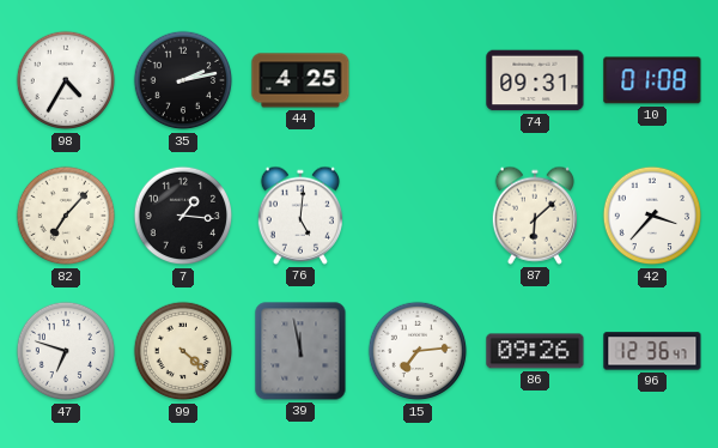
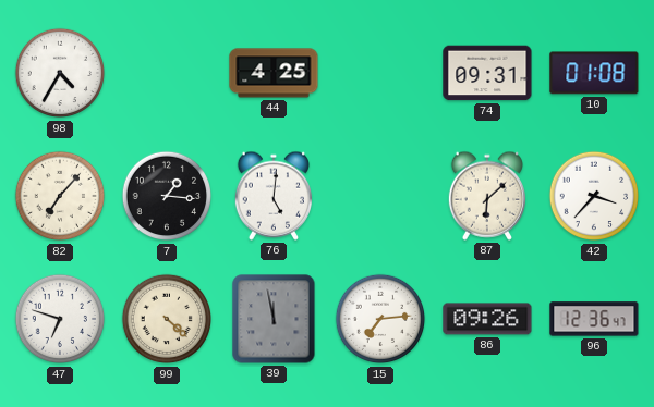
35: 2:13 -> none (183, 80)
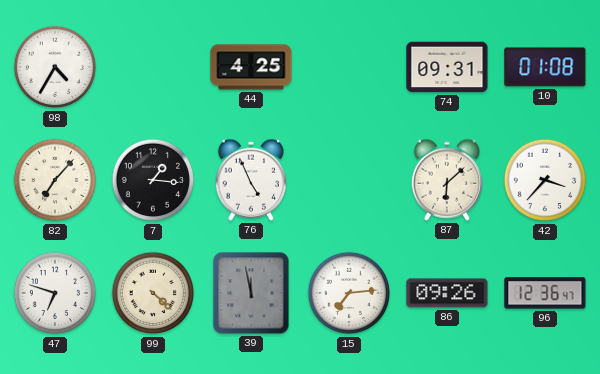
76: 5:01 -> 4:56 (250, 180)
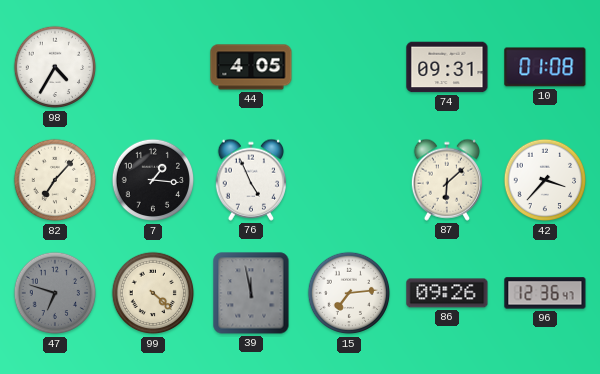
44: 4:25 -> 4:05 (251, 67)
47 dial: white -> grey (55, 293)
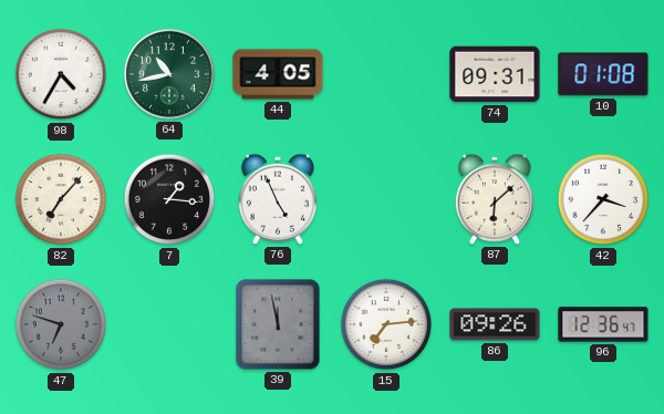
64: none -> 10:43 (169, 74)
99: 4:22 -> none (153, 293)
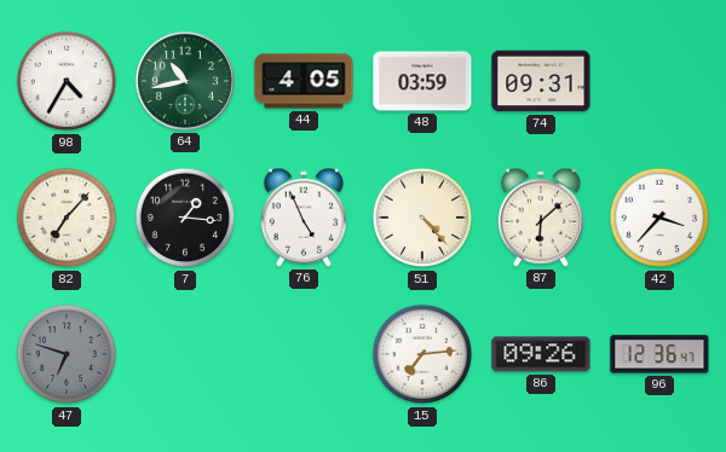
48: none -> 03:59 (422, 81)
10: 01:08 -> none (603, 74)
51: none -> 4:23 (422, 218)
39: 11:58 -> none (278, 324)
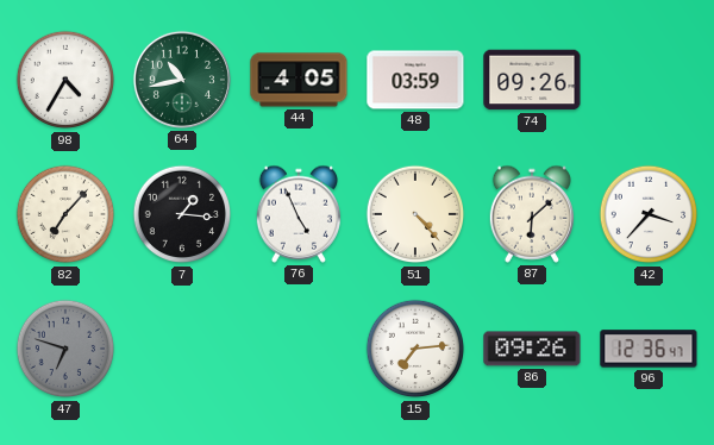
74: 09:31 -> 09:26 (532, 80)
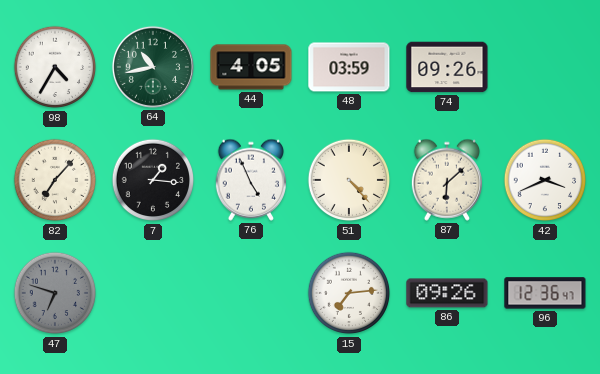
42: 3:37 -> 3:41 (545, 180)
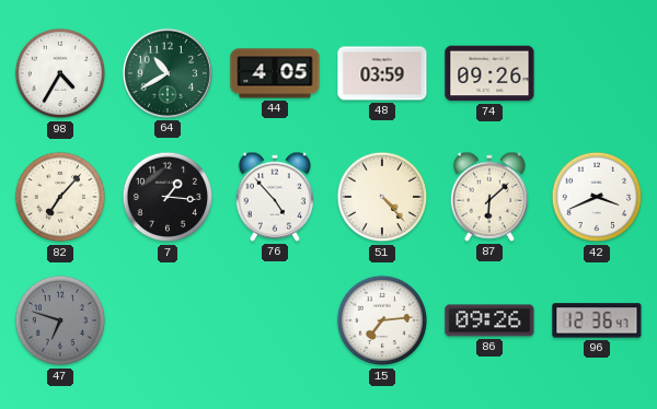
64: 10:43 -> 10:40 (168, 73)
76: 4:56 -> 4:53 (274, 197)
